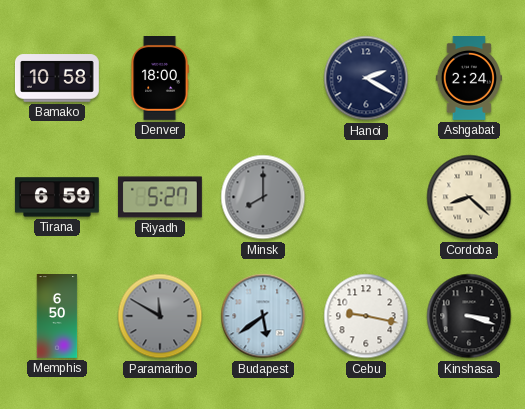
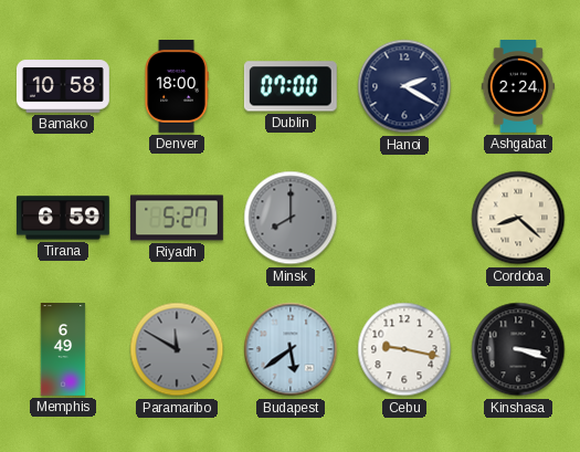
Dublin: none -> 07:00 (291, 86)
Memphis: 6:50 -> 6:49 (63, 350)
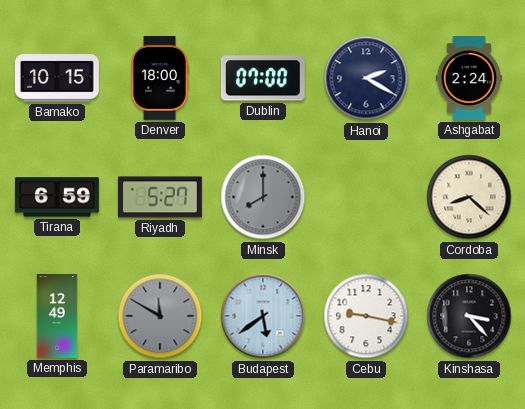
Bamako: 10:58 -> 10:15 (57, 78)
Memphis: 6:49 -> 12:49 (57, 317)
Kinshasa: 3:18 -> 3:23 (469, 316)
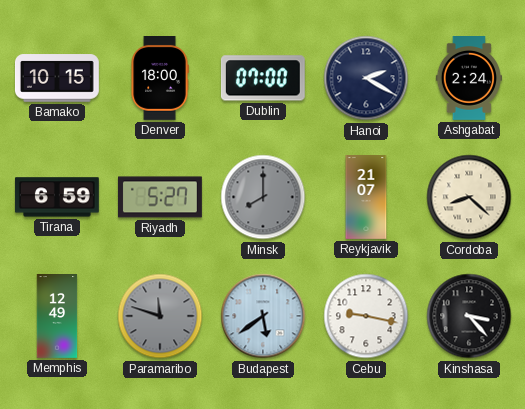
Reykjavik: none -> 21:07 (366, 198)
Paramaribo: 11:50 -> 11:48 (160, 316)
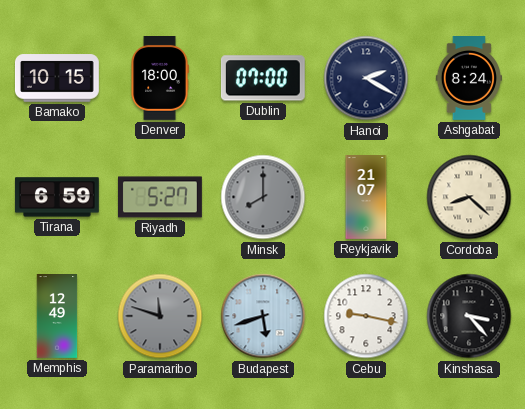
Ashgabat: 2:24 -> 8:24 (468, 79)
Budapest: 5:39 -> 5:42 (263, 316)
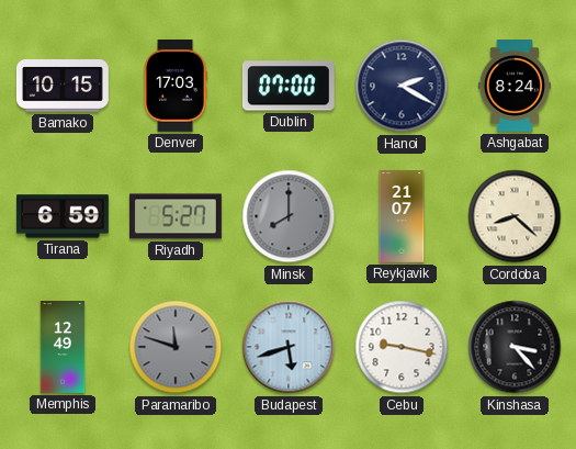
Denver: 18:00 -> 17:03 (176, 87)
